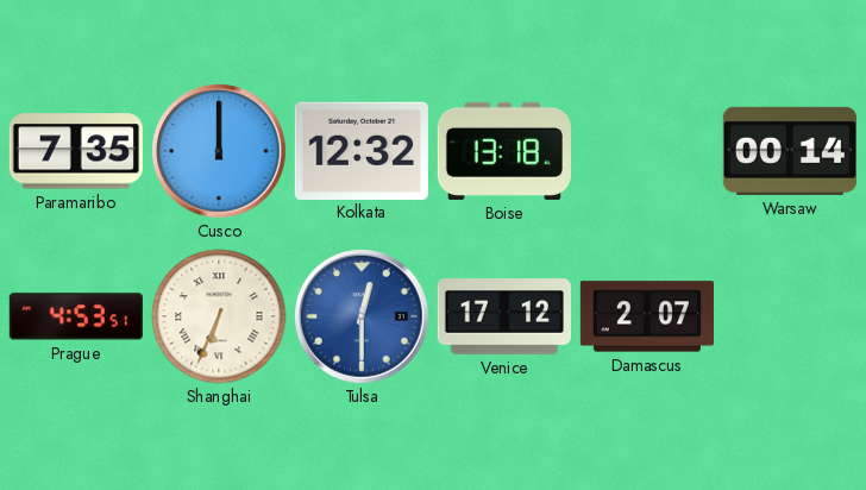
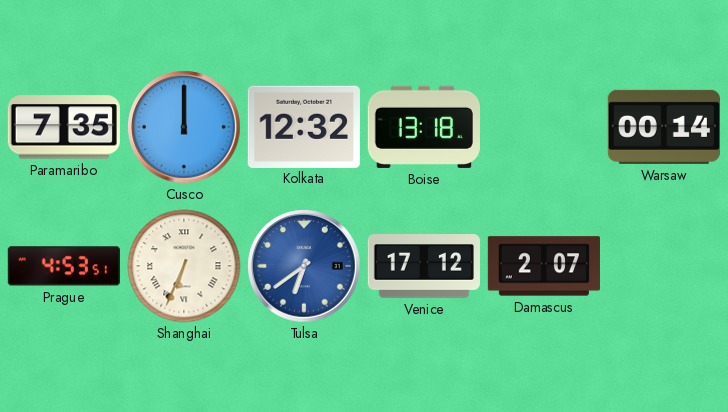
Tulsa: 12:30 -> 6:39 (304, 266)
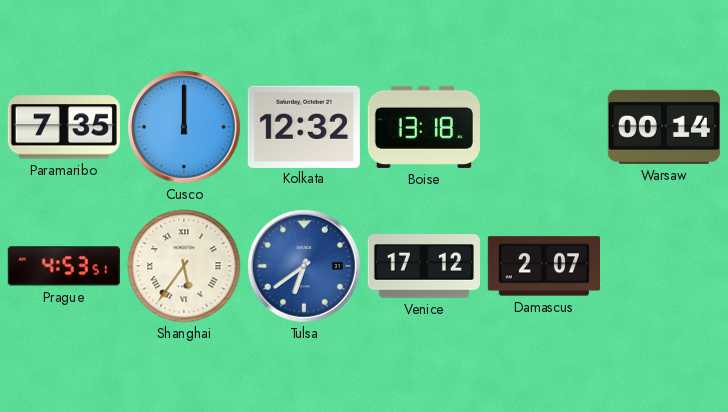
Shanghai: 6:34 -> 5:36 (184, 266)
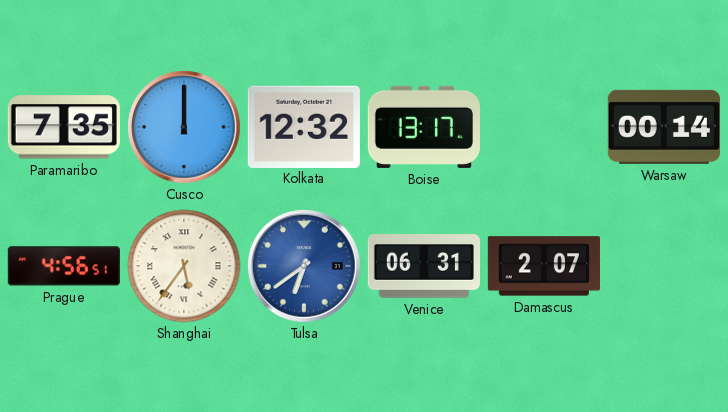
Boise: 13:18 -> 13:17 (424, 127)
Prague: 4:53 -> 4:56 (64, 266)
Venice: 17:12 -> 06:31 (424, 266)
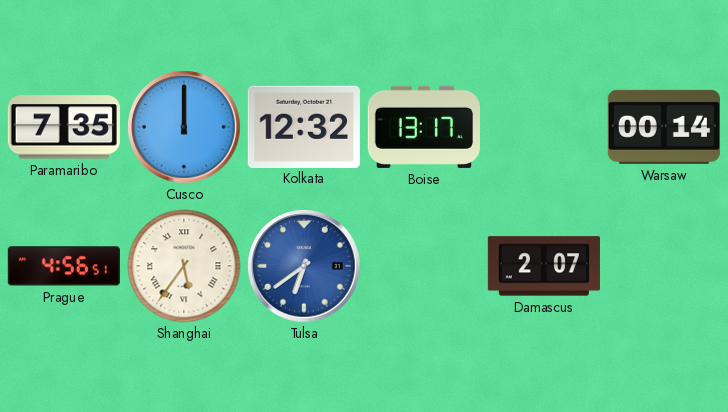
Venice: 06:31 -> none (424, 266)
